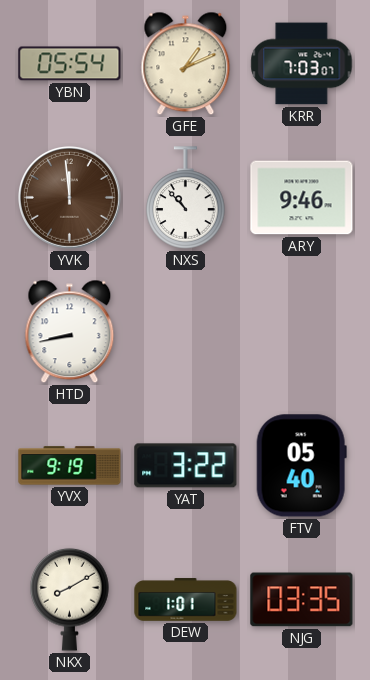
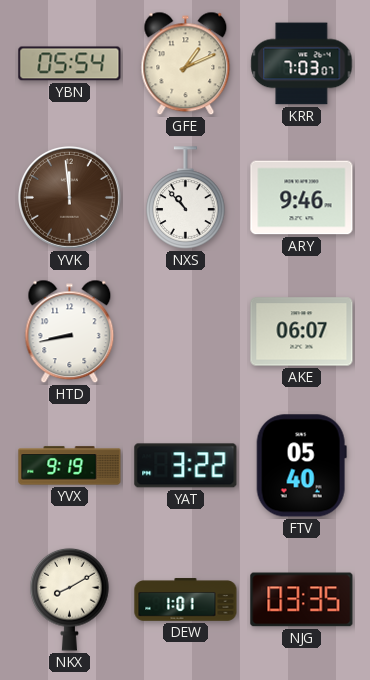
AKE: none -> 06:07 (302, 332)
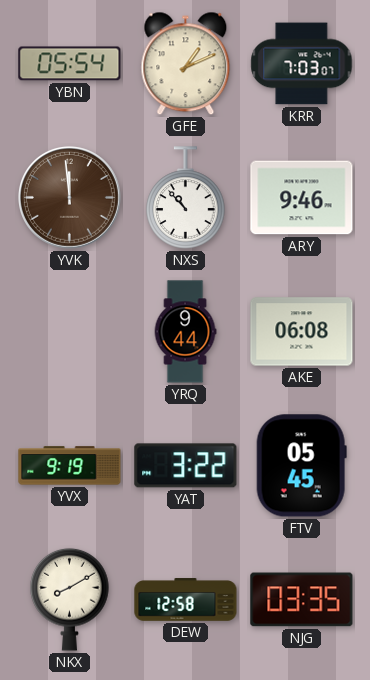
HTD: 8:43 -> none (70, 332)
YRQ: none -> 9:44 (185, 332)
AKE: 06:07 -> 06:08 (302, 332)
FTV: 05:40 -> 05:45 (301, 466)
DEW: 1:01 -> 12:58 (186, 600)
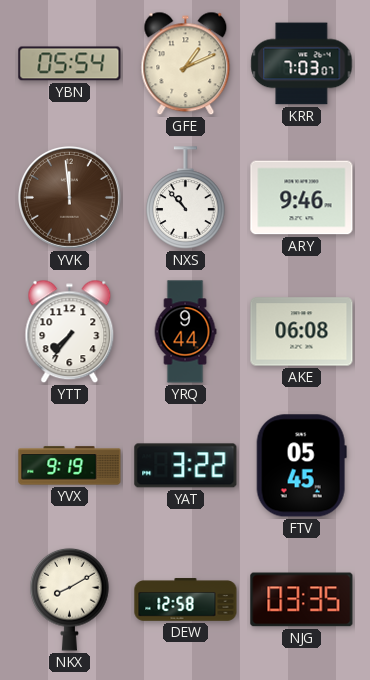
YTT: none -> 7:36 (70, 332)
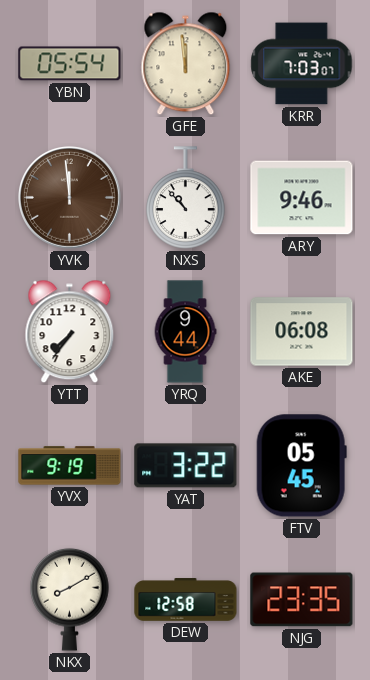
GFE: 1:11 -> 11:59 (186, 64)
NJG: 03:35 -> 23:35 (302, 600)
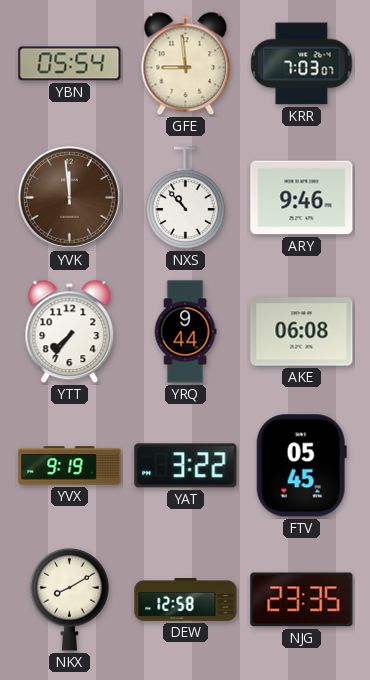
GFE: 11:59 -> 8:59 (186, 64)
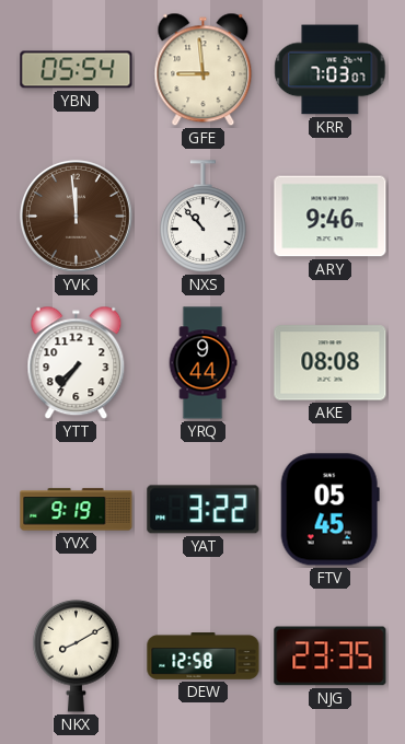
AKE: 06:08 -> 08:08 (331, 363)
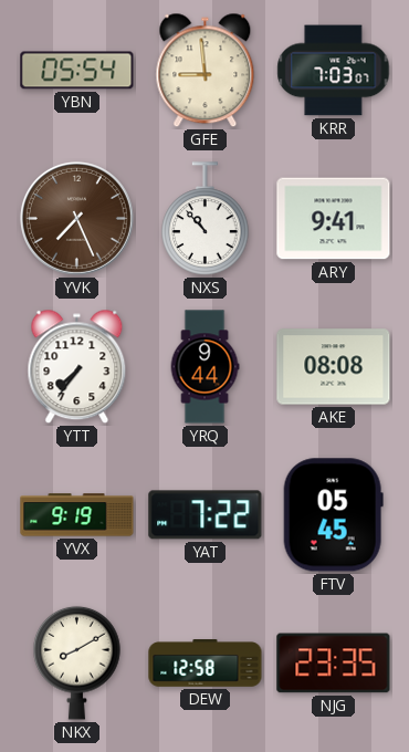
YVK: 11:59 -> 7:26 (77, 219)
ARY: 9:46 -> 9:41 (334, 219)
YAT: 3:22 -> 7:22 (206, 515)
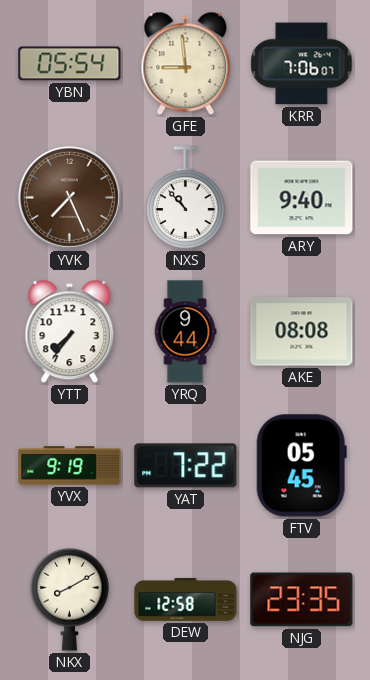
KRR: 7:03 -> 7:06 (302, 64)
ARY: 9:41 -> 9:40 (302, 198)
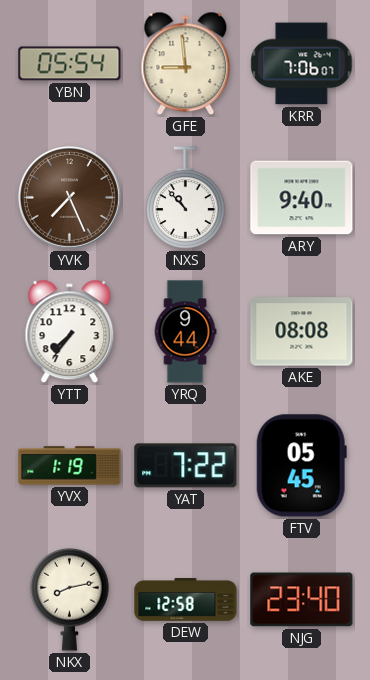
YVX: 9:19 -> 1:19 (70, 466)
NKX: 8:10 -> 8:13 (70, 599)
NJG: 23:35 -> 23:40 (302, 600)
